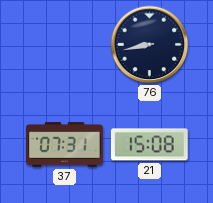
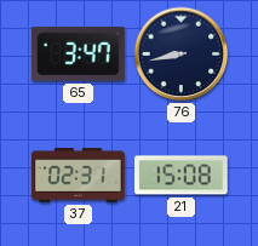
65: none -> 3:47 (79, 55)
37: 07:31 -> 02:31 (79, 176)
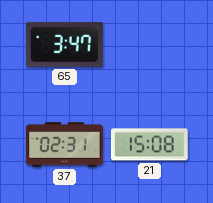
76: 8:43 -> none (182, 55)
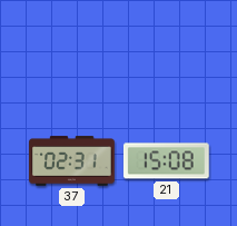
65: 3:47 -> none (65, 45)
